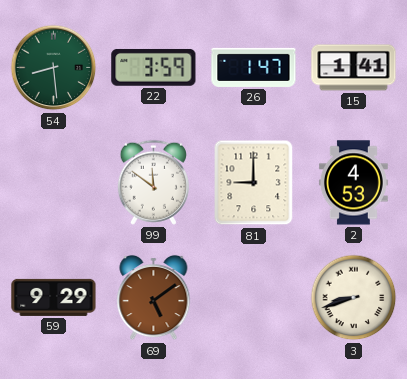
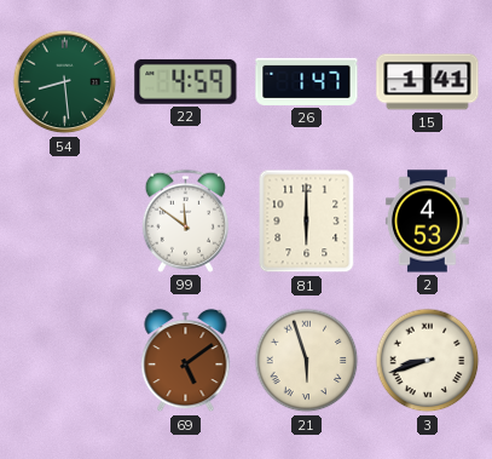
22: 3:59 -> 4:59 (186, 81)
81: 9:00 -> 6:00 (307, 222)
59: 9:29 -> none (54, 297)
21: none -> 5:57 (307, 361)
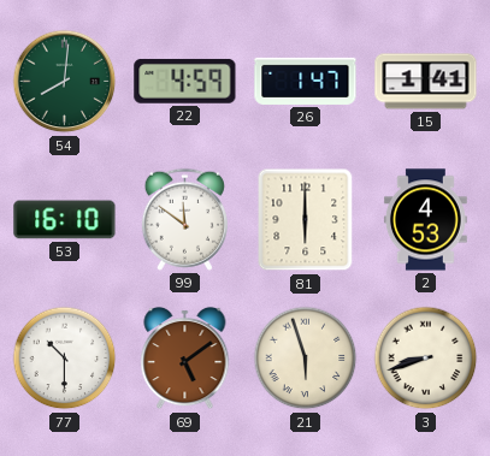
54: 8:29 -> 8:01 (65, 82)
53: none -> 16:10 (65, 220)
77: none -> 10:30 (65, 359)
